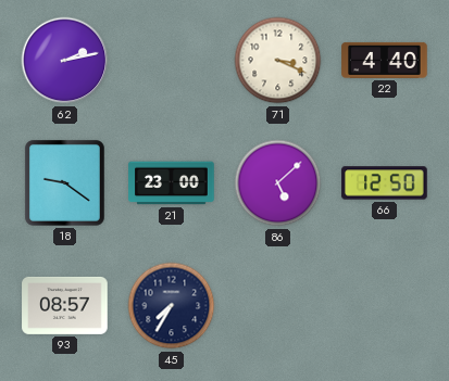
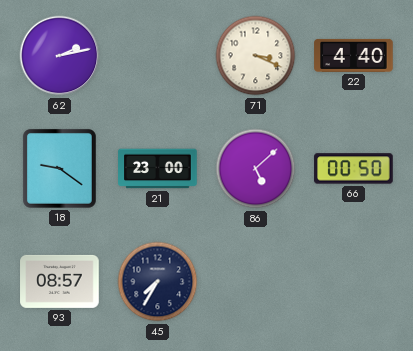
66: 12:50 -> 00:50 (354, 169)
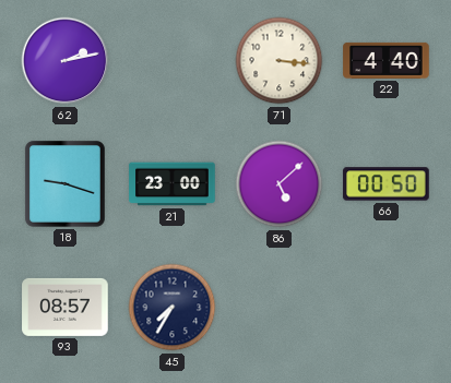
71: 3:19 -> 3:16 (280, 61)
18: 9:21 -> 9:18 (64, 183)
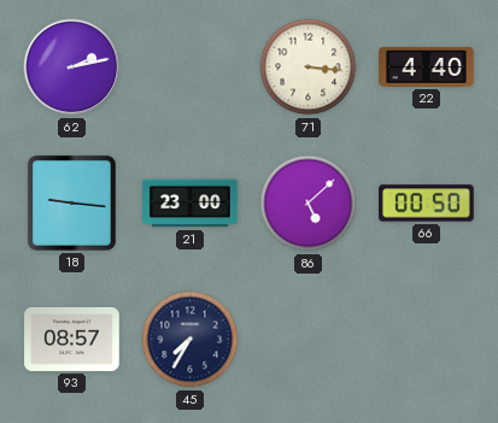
18: 9:18 -> 9:16 (71, 202)
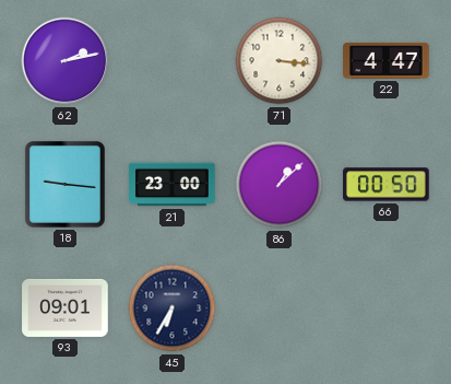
22: 4:40 -> 4:47 (387, 60)
86: 5:08 -> 1:08 (280, 185)
93: 08:57 -> 09:01 (66, 307)
45: 7:35 -> 6:35 (173, 309)
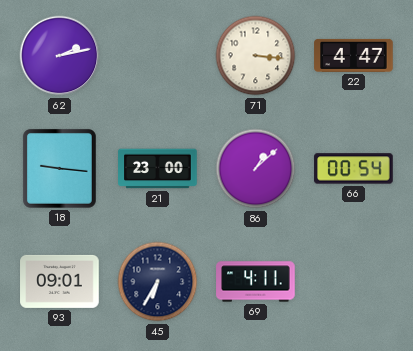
66: 00:50 -> 00:54 (354, 169)
69: none -> 4:11 (256, 282)
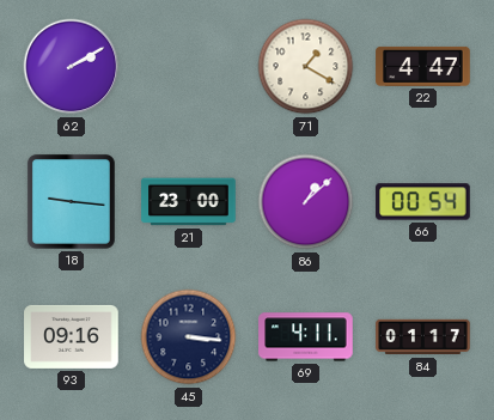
62: 2:13 -> 2:10 (72, 67)
71: 3:16 -> 1:20 (306, 67)
93: 09:01 -> 09:16 (72, 336)
45: 6:35 -> 3:16 (189, 337)
84: none -> 01:17 (423, 337)
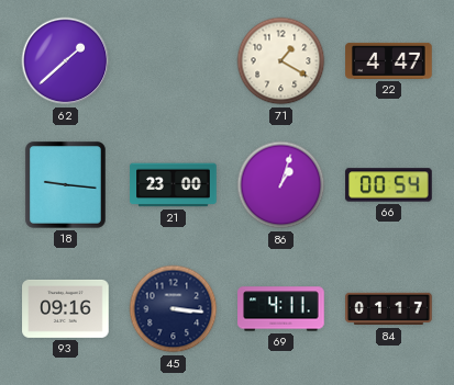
62: 2:10 -> 1:38 (66, 61)
86: 1:08 -> 1:03 (281, 185)
